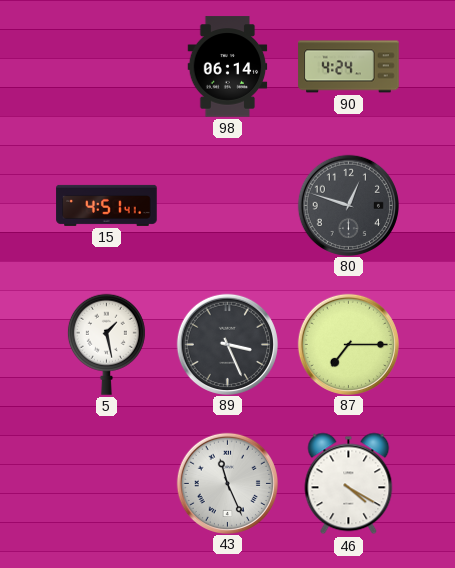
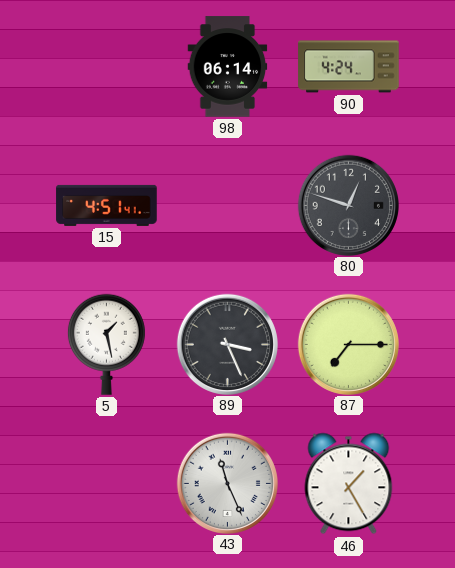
46: 4:20 -> 1:25 (349, 484)
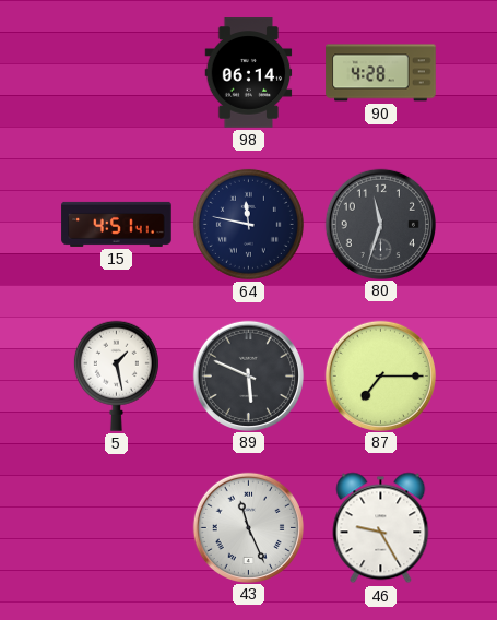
90: 4:24 -> 4:28 (381, 73)
64: none -> 11:47 (248, 224)
80: 12:48 -> 11:33 (380, 224)
89: 3:26 -> 5:49 (248, 375)
46: 1:25 -> 9:25 (381, 528)
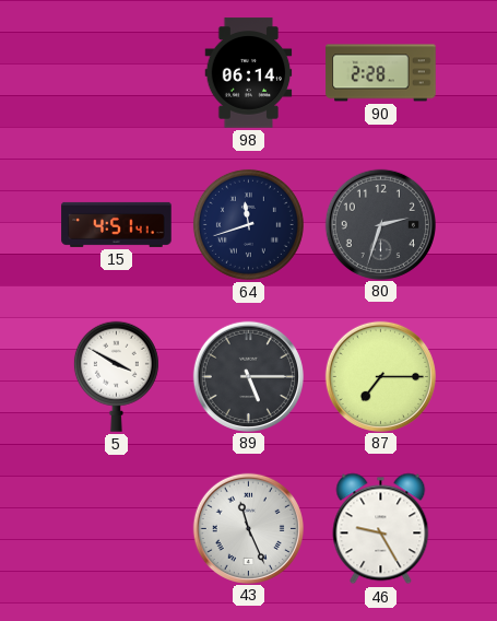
90: 4:28 -> 2:28 (381, 73)
64: 11:47 -> 11:42 (248, 224)
80: 11:33 -> 2:33 (380, 224)
5: 1:28 -> 3:50 (116, 376)
89: 5:49 -> 5:15 (248, 376)
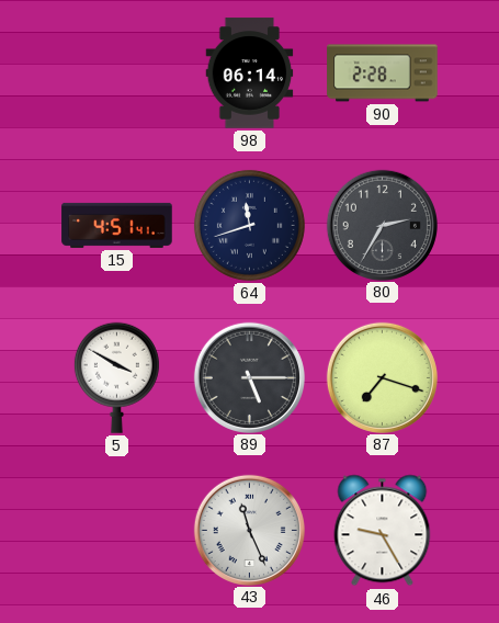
80: 2:33 -> 2:35 (382, 225)
87: 7:15 -> 7:18 (382, 377)
